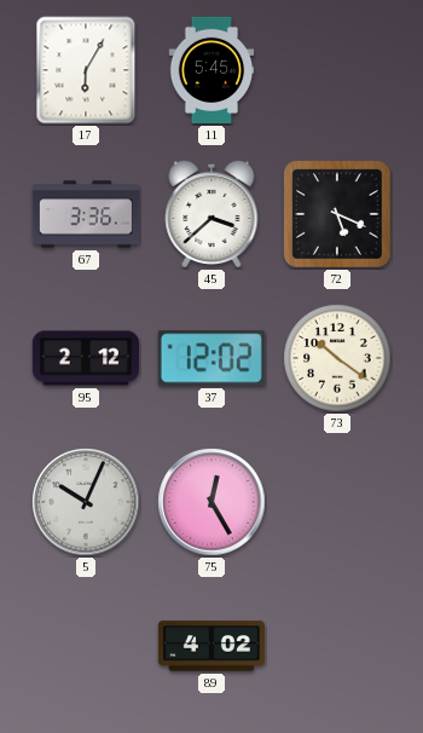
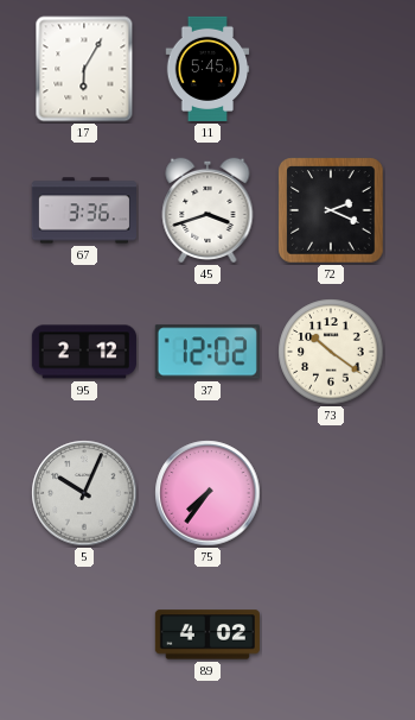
45: 3:38 -> 3:42 (207, 210)
72: 5:19 -> 2:19 (331, 210)
75: 12:25 -> 7:36 (207, 493)
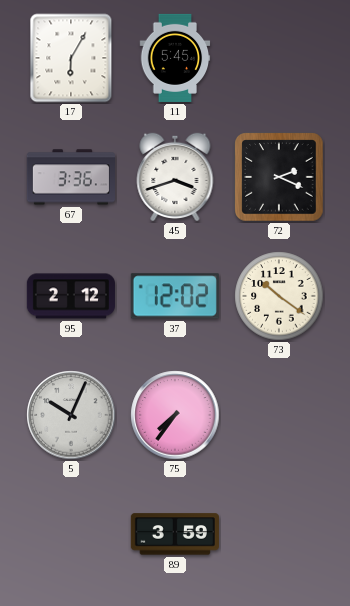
89: 4:02 -> 3:59 (175, 534)
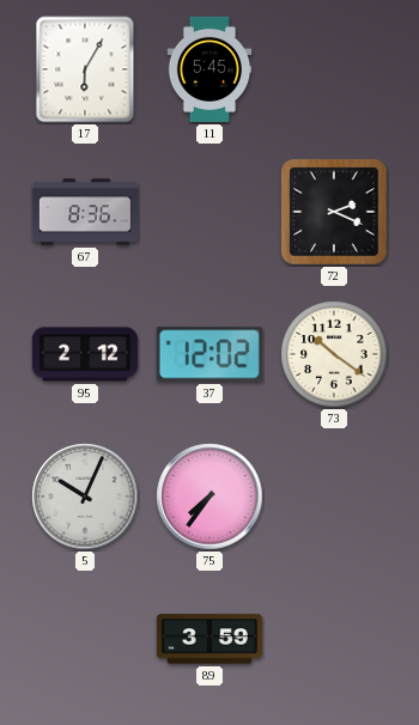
67: 3:36 -> 8:36 (85, 212)
45: 3:42 -> none (175, 177)
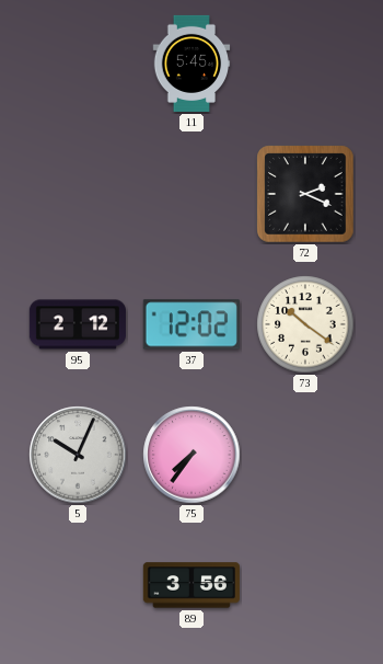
17: 6:05 -> none (85, 69)
67: 8:36 -> none (85, 212)
89: 3:59 -> 3:56 (191, 585)
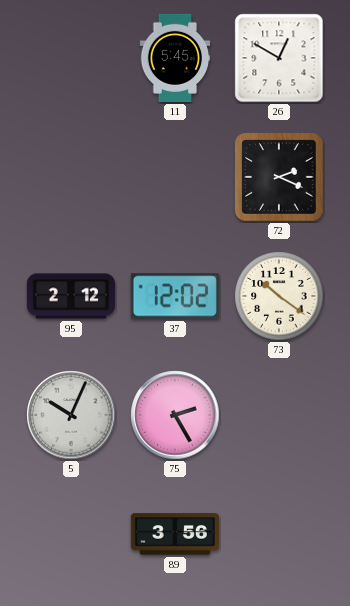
26: none -> 12:50 (279, 58)
75: 7:36 -> 2:25 (175, 415)
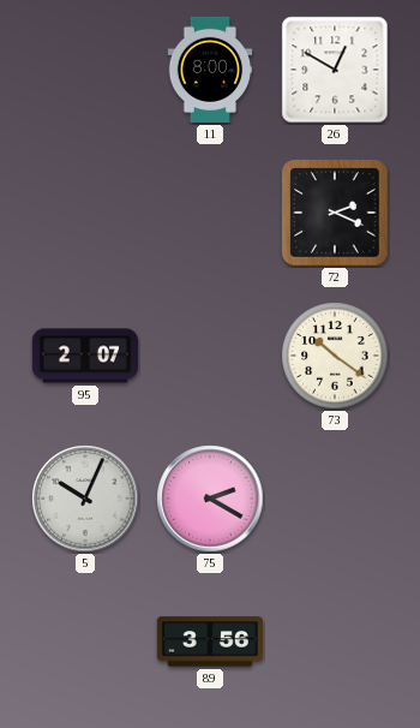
11: 5:45 -> 8:00 (210, 70)
95: 2:12 -> 2:07 (85, 356)
37: 12:02 -> none (175, 296)
75: 2:25 -> 2:20 (210, 499)
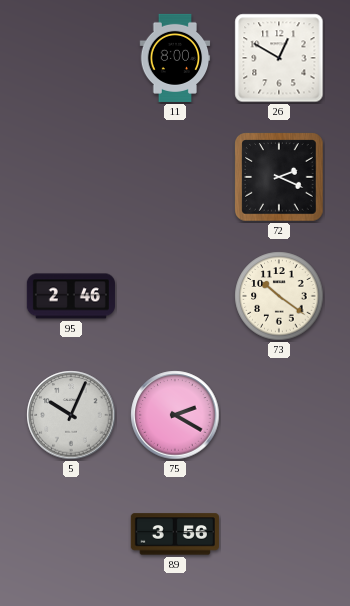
95: 2:07 -> 2:46 (71, 296)
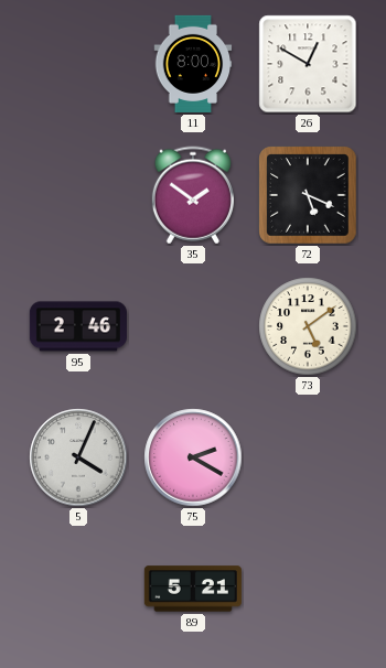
35: none -> 1:51 (193, 195)
72: 2:19 -> 5:19 (308, 195)
73: 10:21 -> 5:09 (308, 326)
5: 10:04 -> 4:04 (78, 457)
89: 3:56 -> 5:21 (193, 589)
